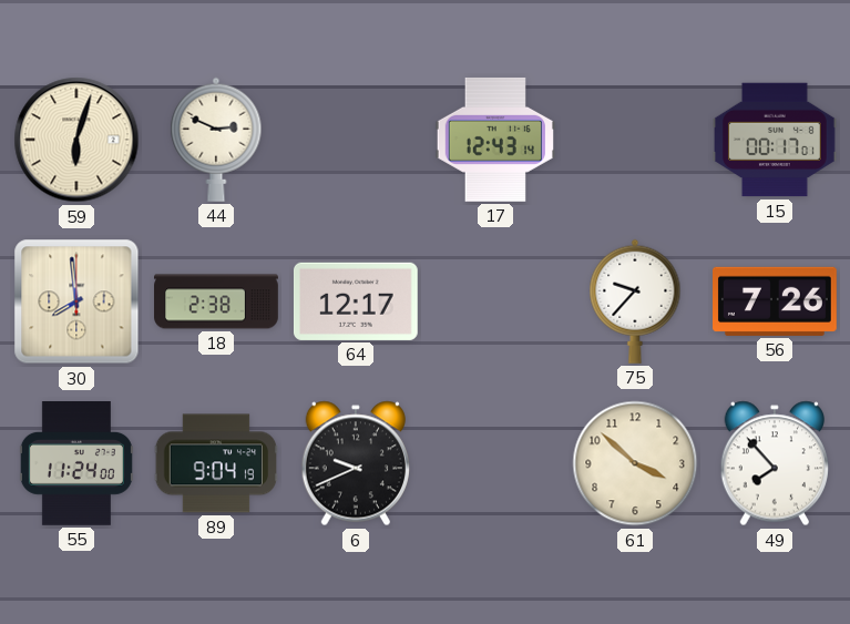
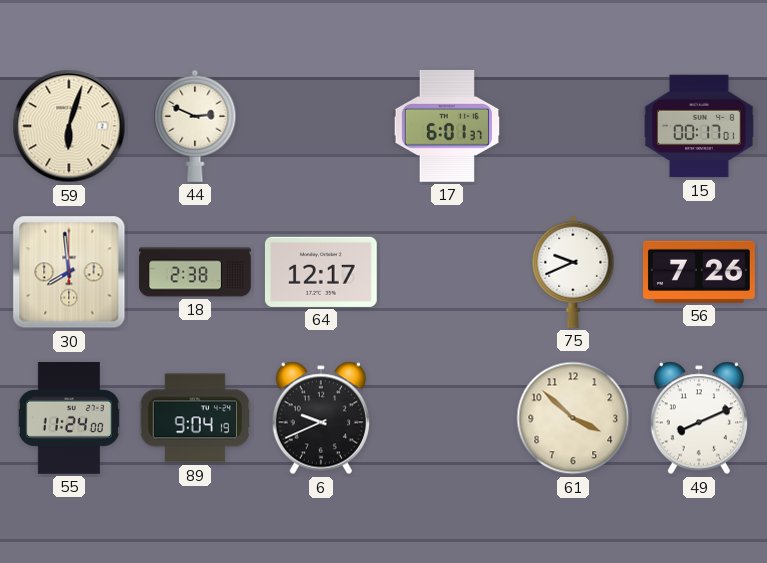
17: 12:43 -> 6:01 (446, 126)
75: 9:37 -> 9:41 (573, 272)
49: 7:53 -> 8:11 (698, 418)
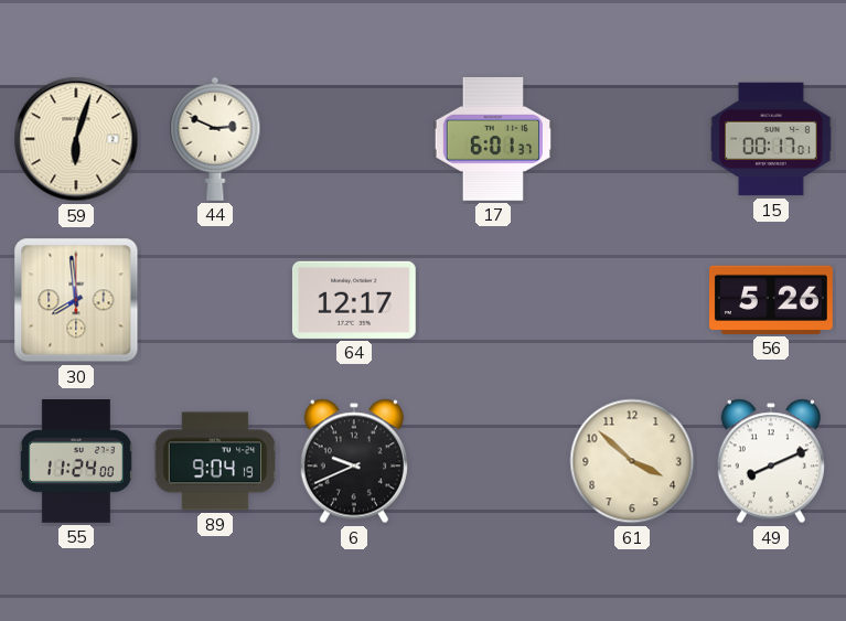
18: 2:38 -> none (195, 272)
75: 9:41 -> none (573, 272)
56: 7:26 -> 5:26 (772, 300)
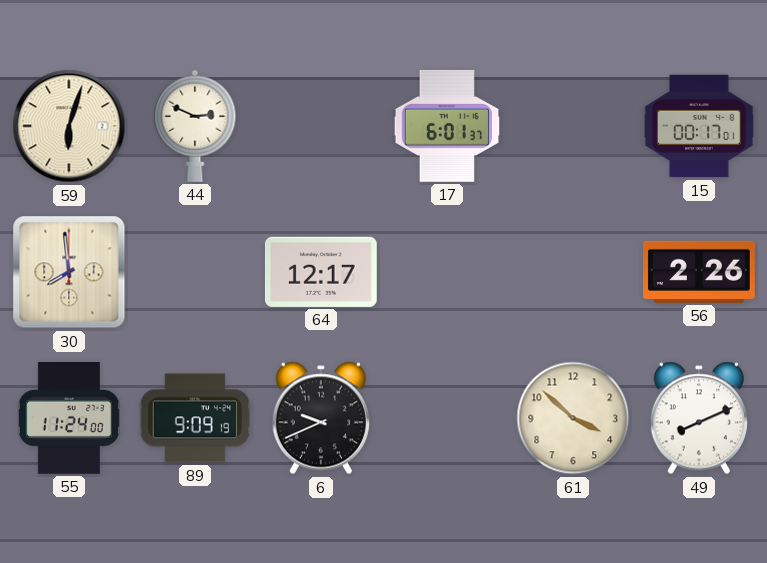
56: 5:26 -> 2:26 (700, 272)
89: 9:04 -> 9:09 (194, 418)
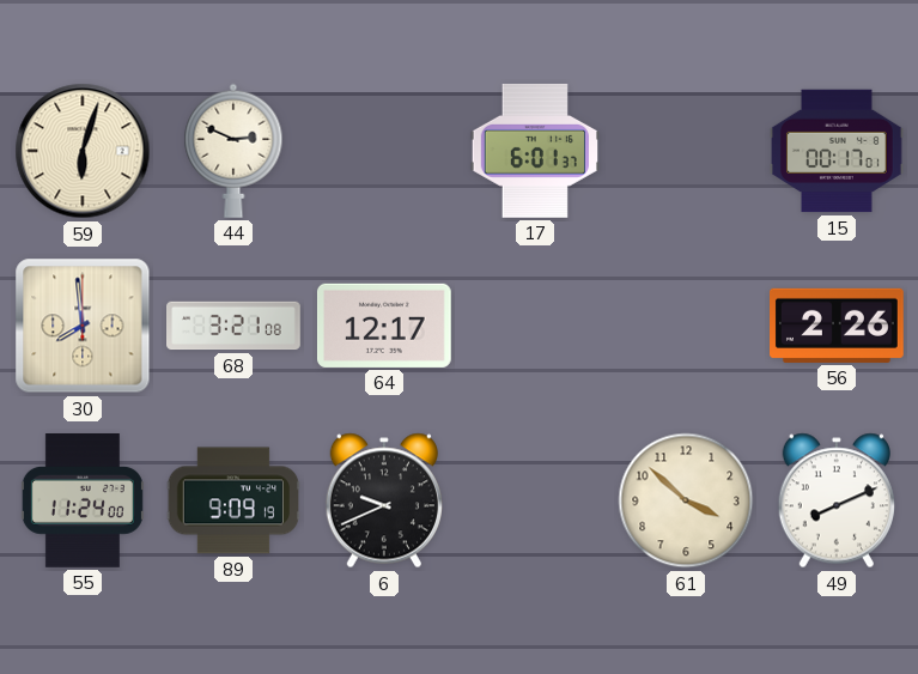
68: none -> 3:21 (235, 326)
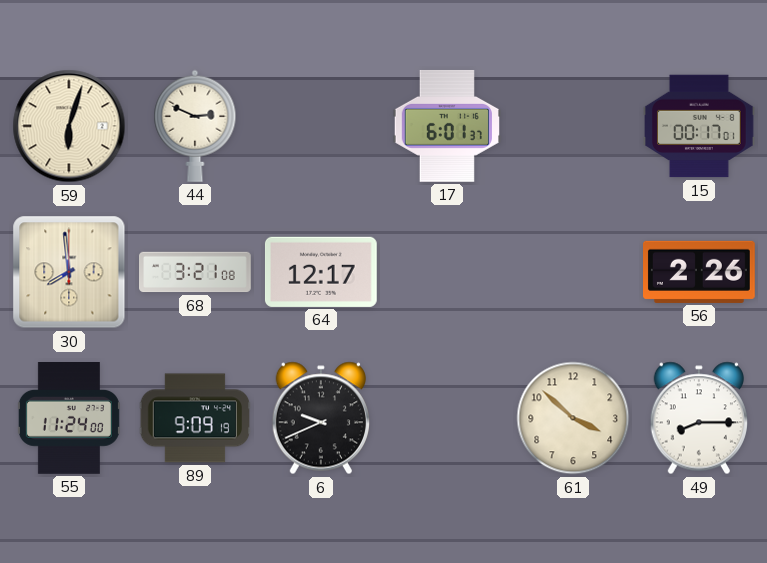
49: 8:11 -> 8:15 (698, 418)
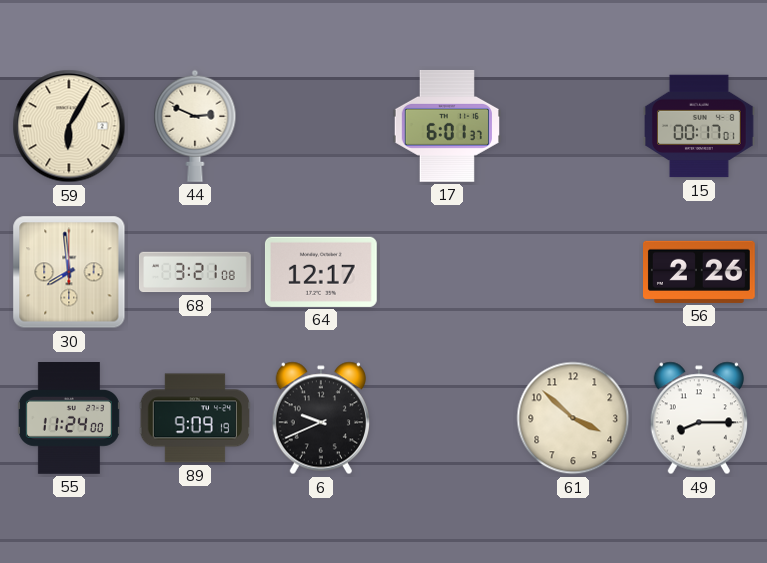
59: 6:03 -> 6:05 (69, 126)
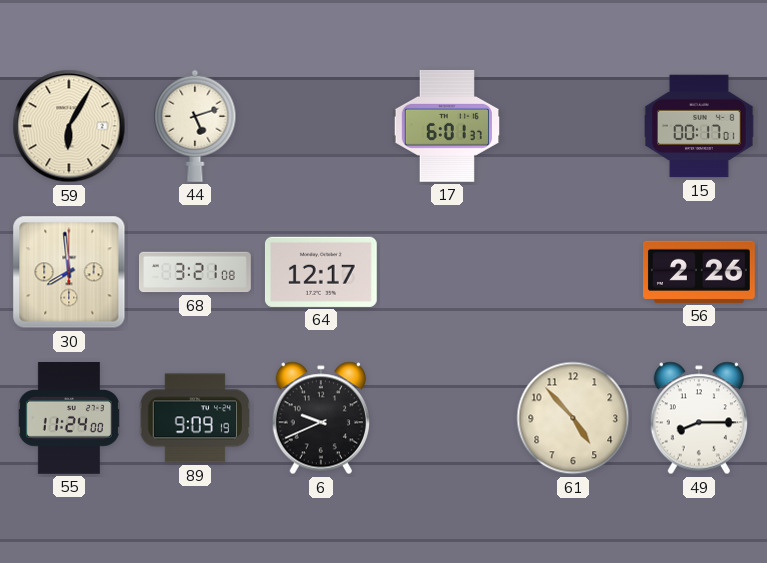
44: 2:49 -> 5:12 (195, 126)
61: 3:52 -> 4:53 (573, 418)
